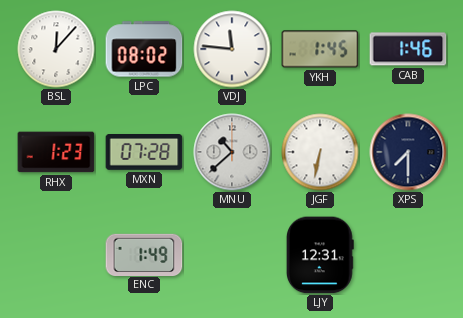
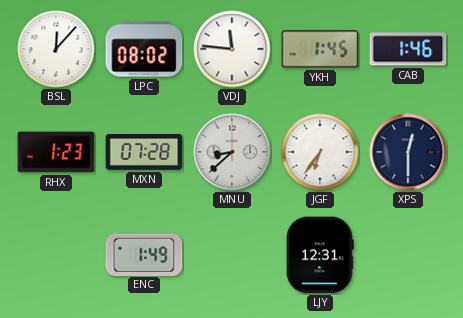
MNU: 10:38 -> 8:38 (232, 152)
JGF: 6:32 -> 6:36 (320, 152)
XPS: 7:30 -> 12:30 (408, 152)
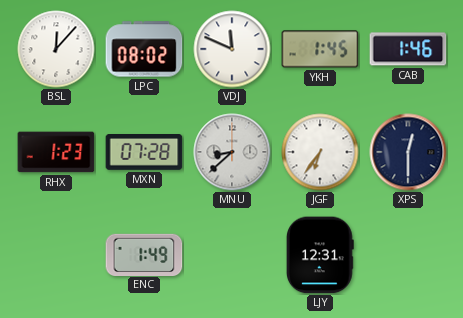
VDJ: 11:46 -> 11:49 (232, 49)
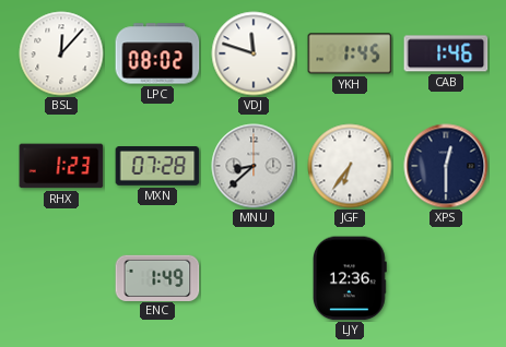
VDJ: 11:49 -> 11:48 (254, 53)
LJY: 12:31 -> 12:36 (350, 278)
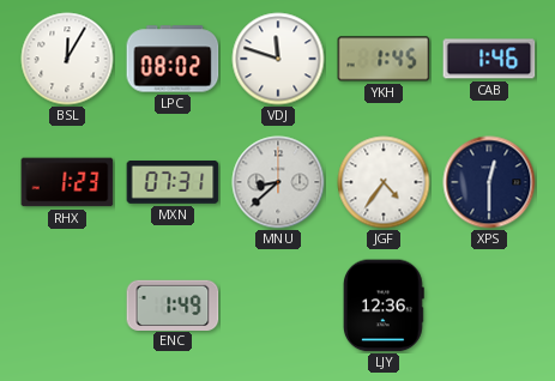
BSL: 12:07 -> 12:05 (67, 59)
MXN: 07:28 -> 07:31 (173, 183)
JGF: 6:36 -> 4:36 (384, 182)
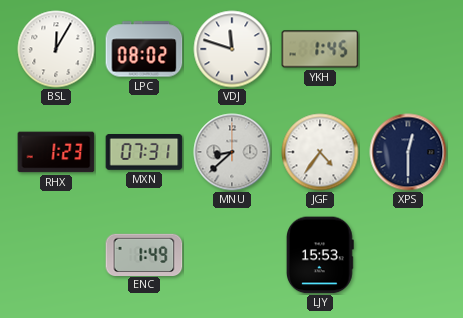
CAB: 1:46 -> none (489, 59)
LJY: 12:36 -> 15:53 (320, 255)
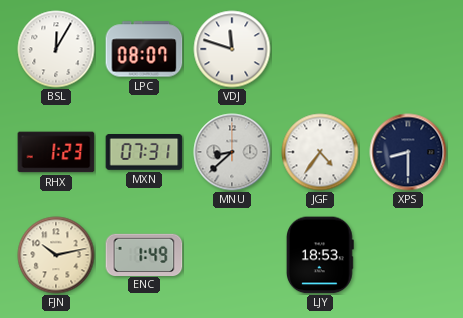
LPC: 08:02 -> 08:07 (144, 49)
YKH: 1:45 -> none (320, 49)
XPS: 12:30 -> 8:30 (408, 152)
FJN: none -> 10:13 (56, 255)
LJY: 15:53 -> 18:53 (320, 255)
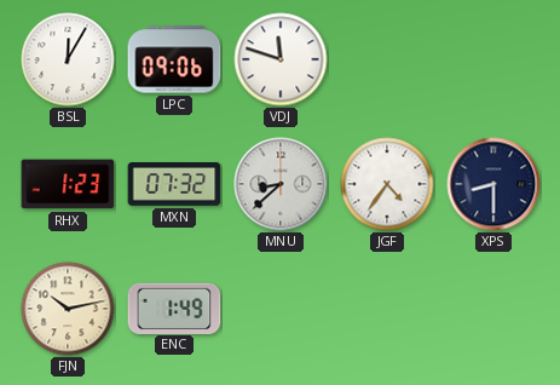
LPC: 08:07 -> 09:06 (174, 59)
MXN: 07:31 -> 07:32 (174, 185)
LJY: 18:53 -> none (320, 255)
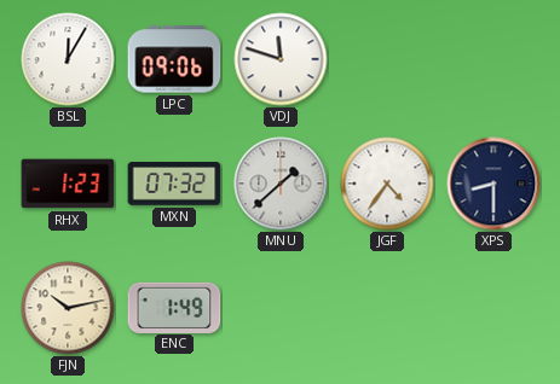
MNU: 8:38 -> 1:38 (281, 184)
